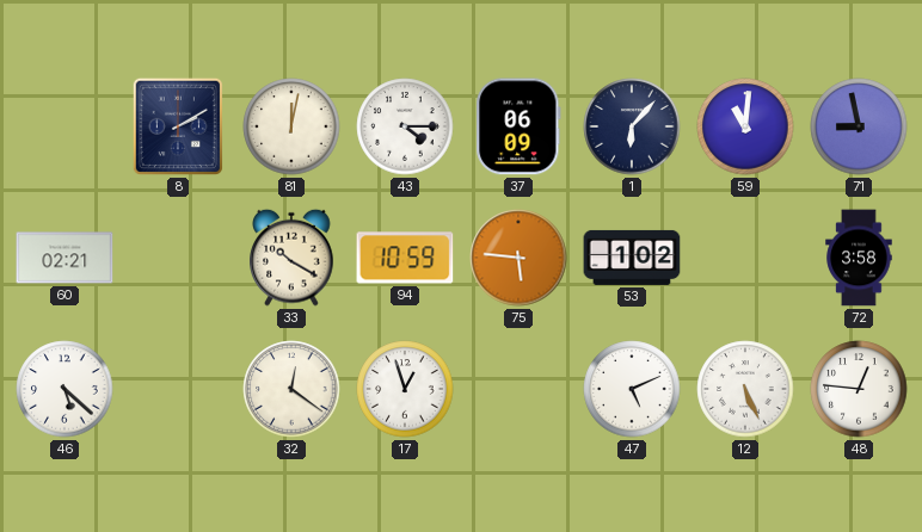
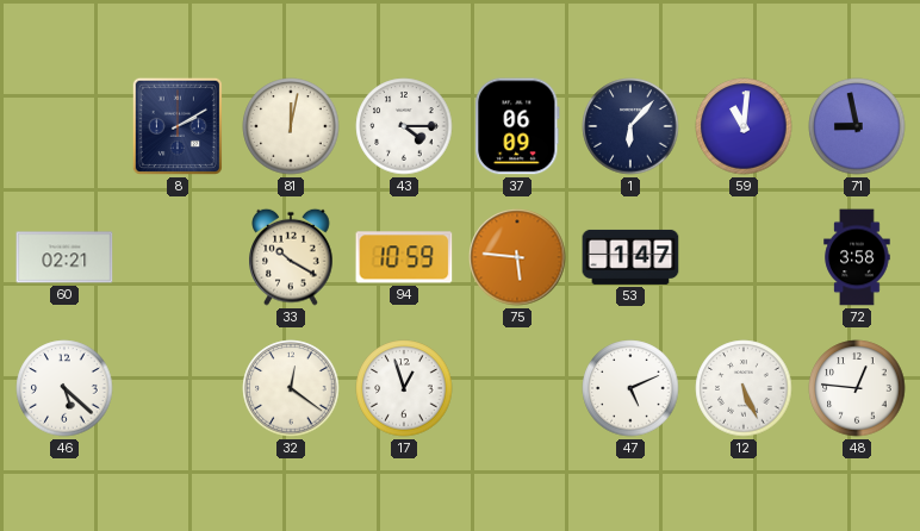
53: 1:02 -> 1:47 (630, 257)
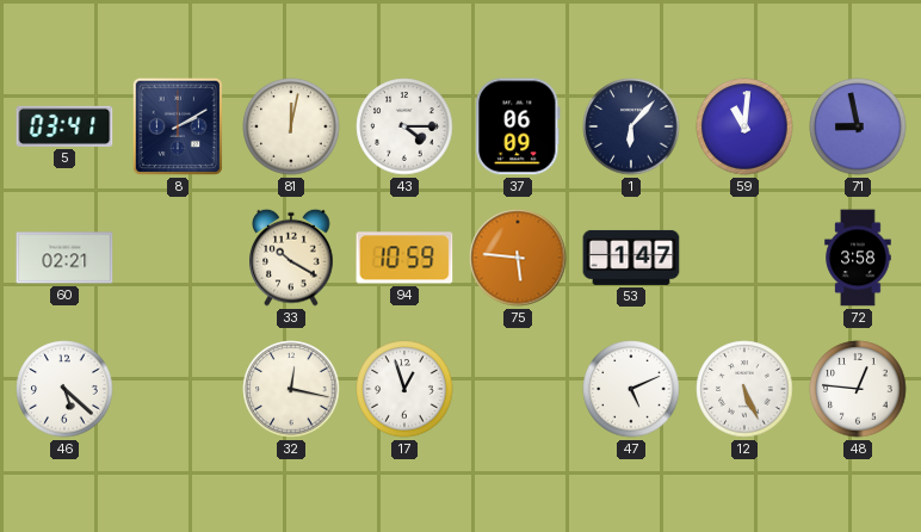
5: none -> 03:41 (64, 126)
32: 12:21 -> 12:17 (291, 389)
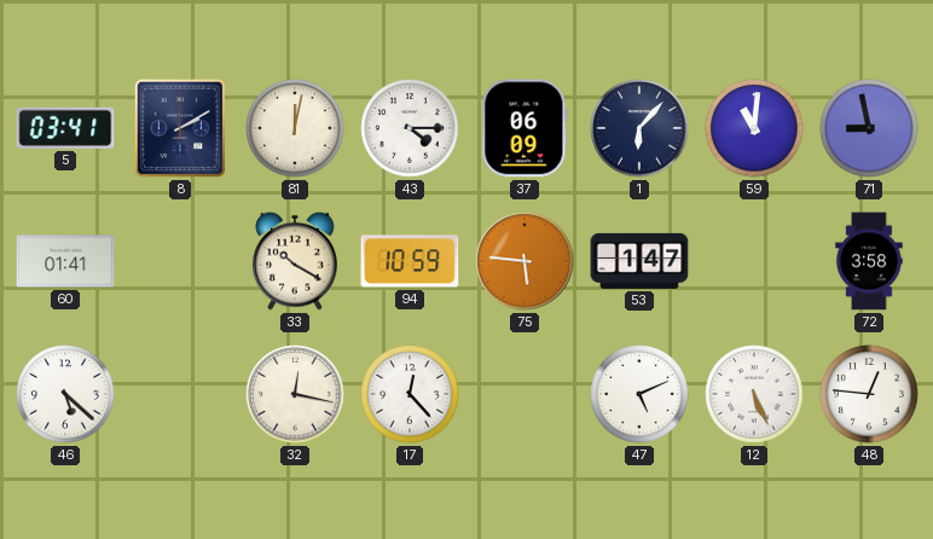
60: 02:21 -> 01:41 (65, 261)
17: 12:57 -> 12:23 (410, 394)
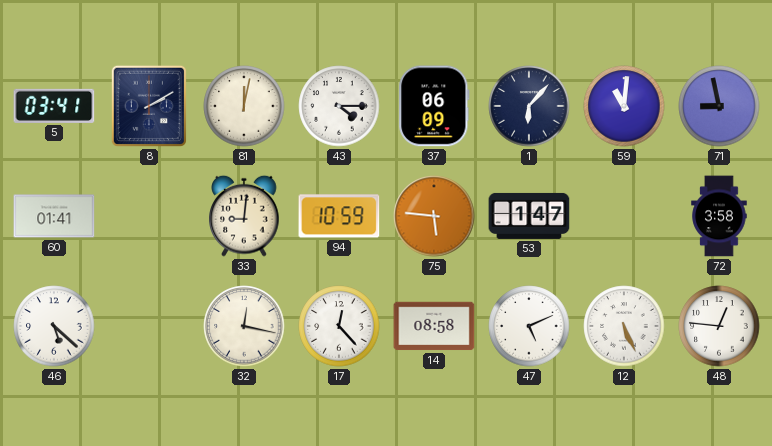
33: 10:20 -> 9:01 (244, 216)
14: none -> 08:58 (434, 326)
